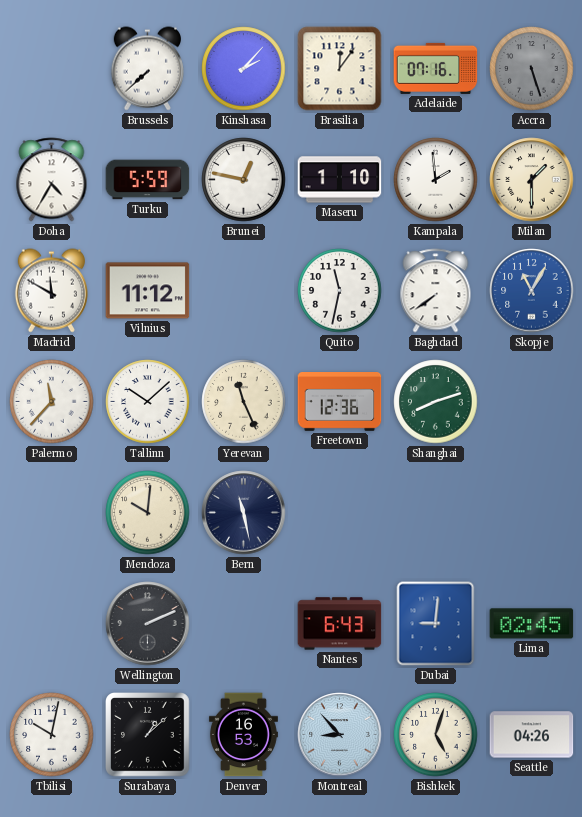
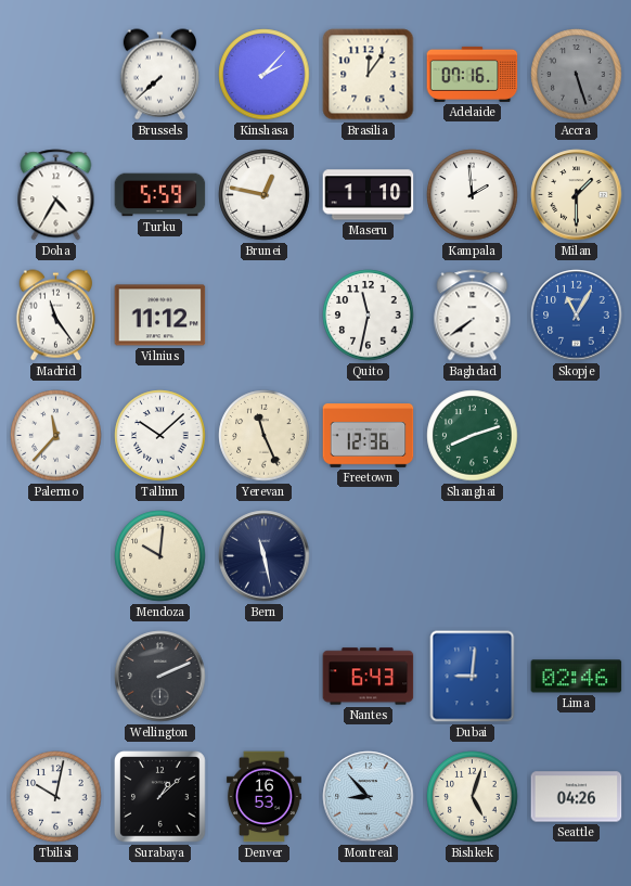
Madrid: 11:50 -> 11:24 (55, 316)
Lima: 02:45 -> 02:46 (577, 677)
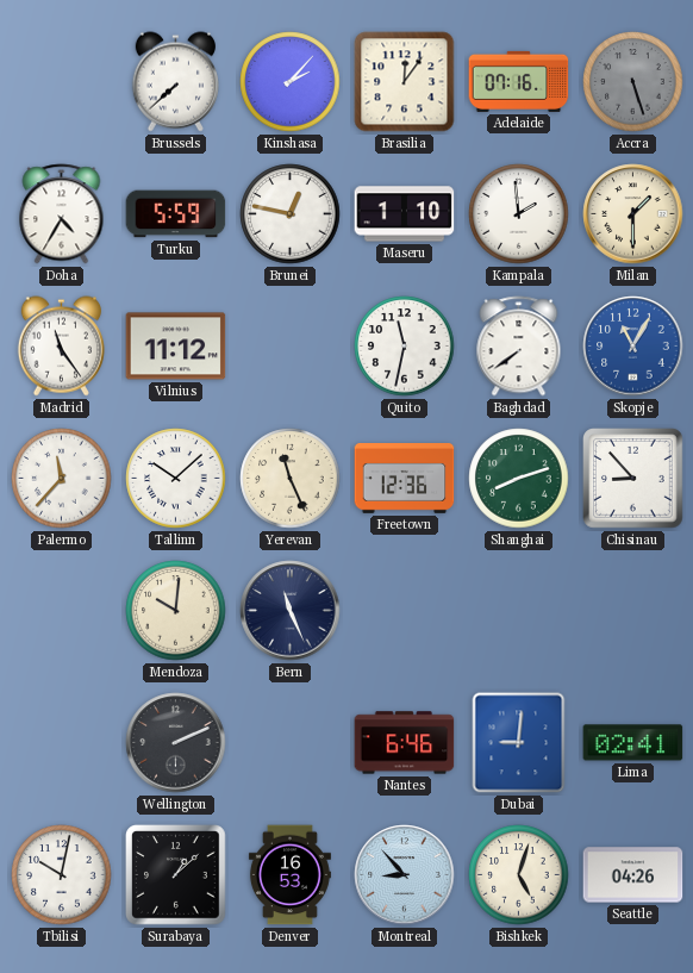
Chisinau: none -> 8:53 (633, 479)
Bern: 11:28 -> 11:26 (291, 611)
Nantes: 6:43 -> 6:46 (405, 743)
Lima: 02:46 -> 02:41 (633, 743)
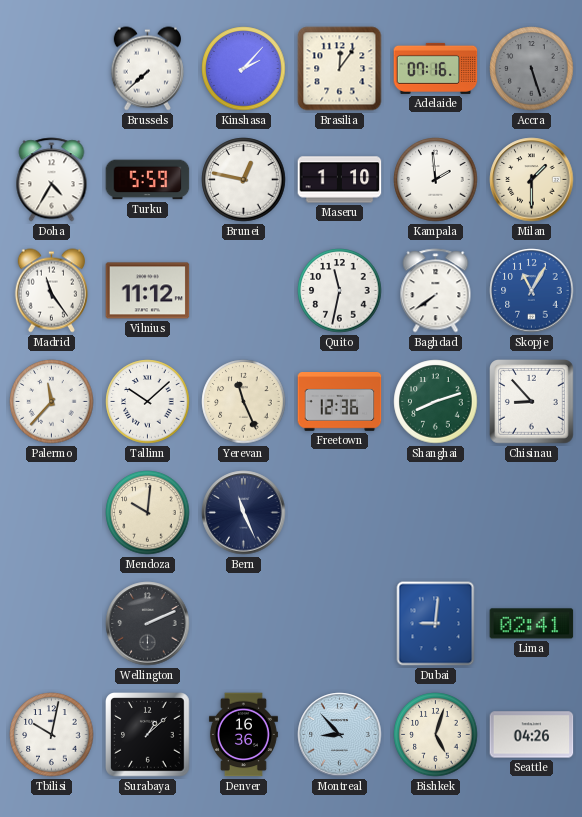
Nantes: 6:46 -> none (405, 743)
Denver: 16:53 -> 16:36 (243, 735)
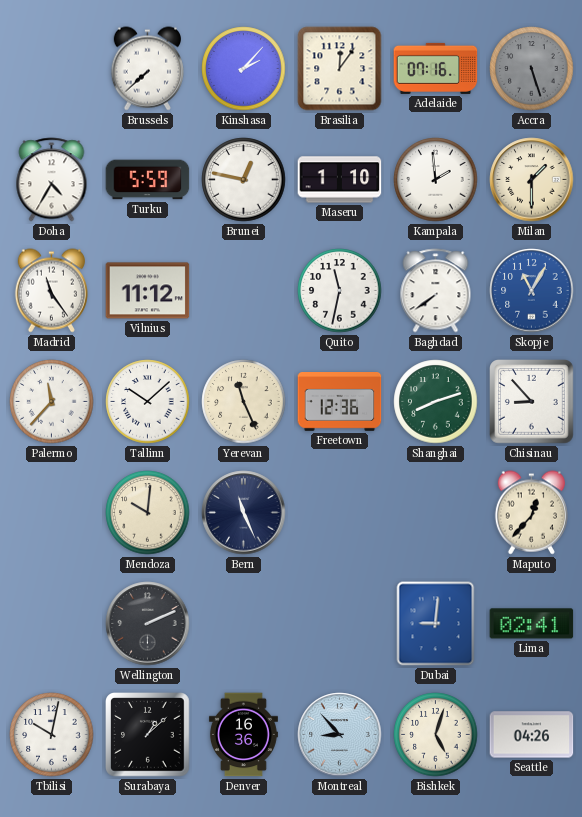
Maputo: none -> 12:37 (531, 513)
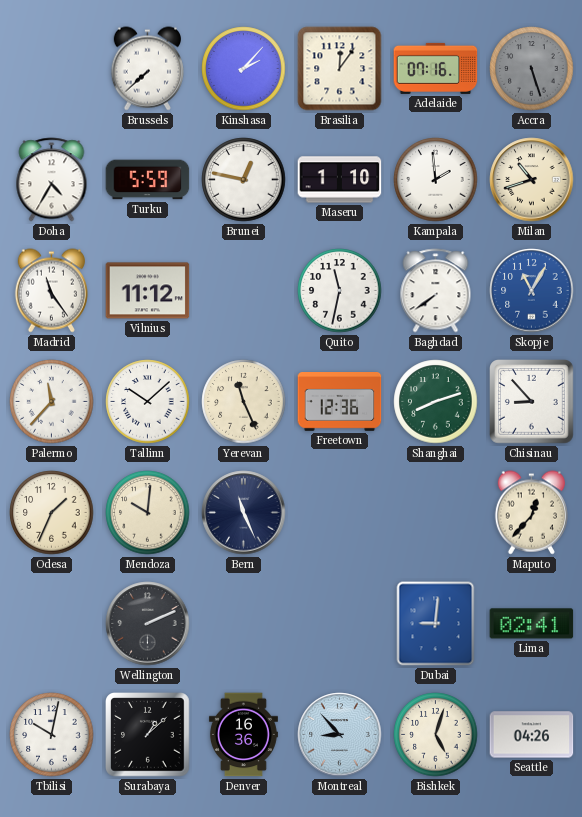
Milan: 1:30 -> 10:42 (532, 180)
Odesa: none -> 1:34 (52, 513)
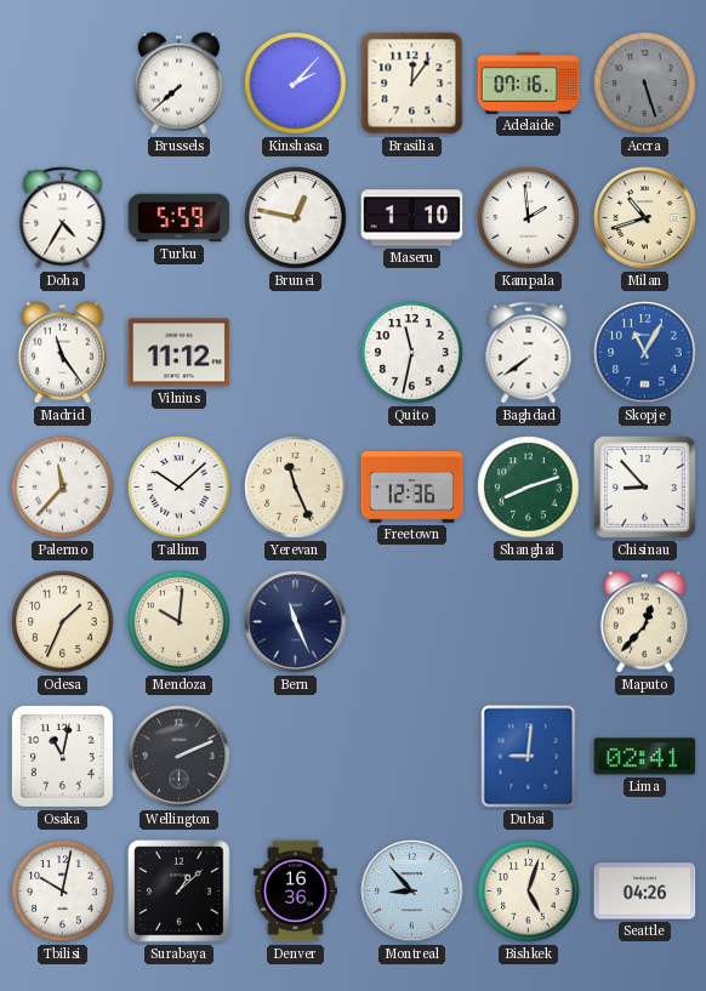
Osaka: none -> 11:02 (62, 756)
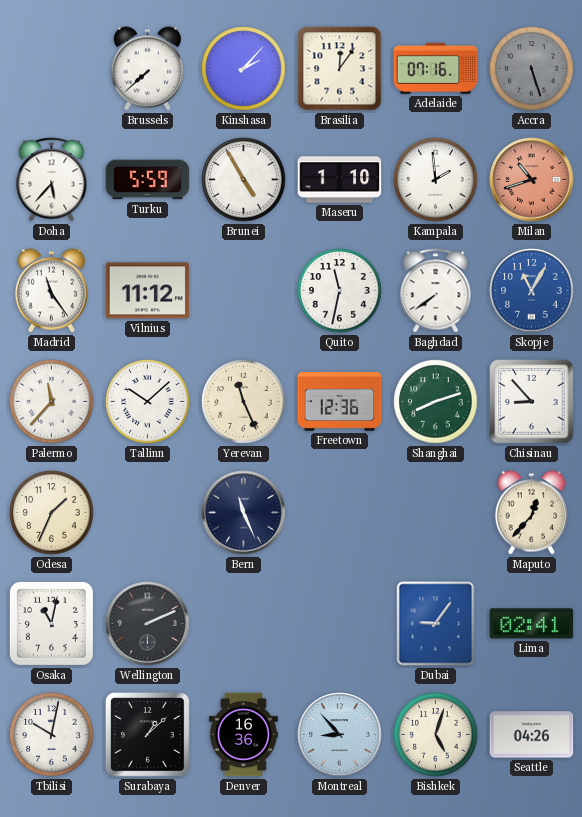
Doha: 4:35 -> 5:37 (52, 180)
Brunei: 12:47 -> 4:55 (244, 180)
Milan dial: cream -> salmon (532, 180)
Mendoza: 10:01 -> none (180, 622)
Dubai: 9:01 -> 9:06 (436, 624)
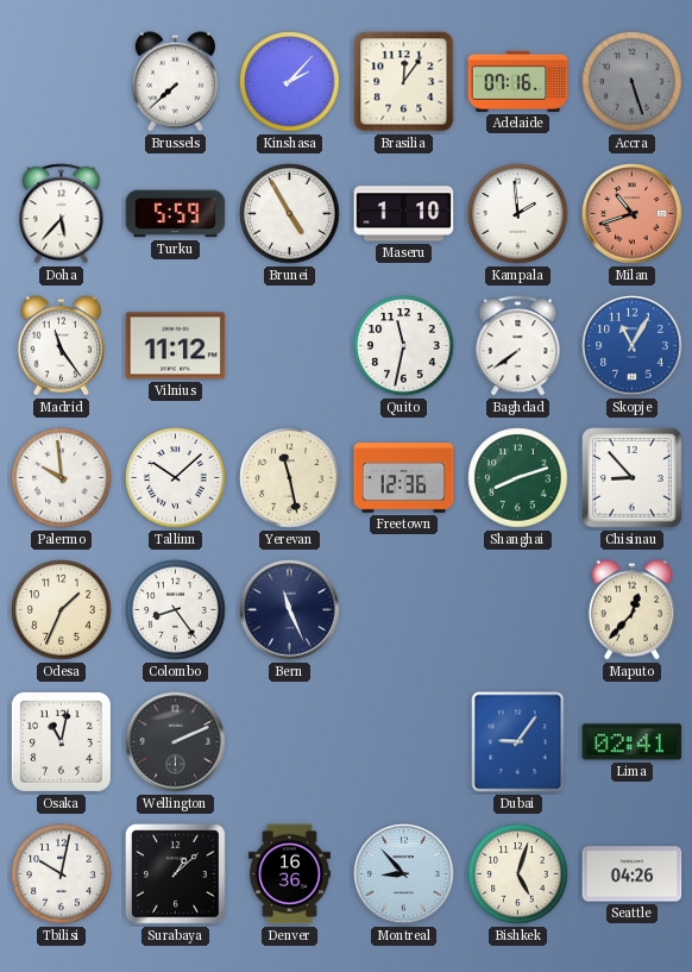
Palermo: 11:37 -> 9:59 (62, 478)
Yerevan: 11:26 -> 11:28 (290, 478)
Colombo: none -> 8:24 (176, 610)
